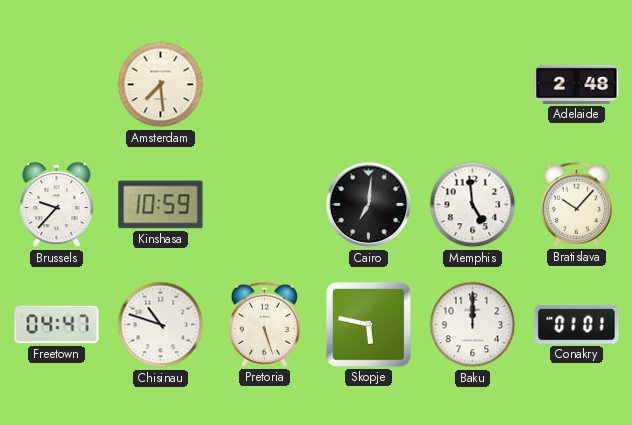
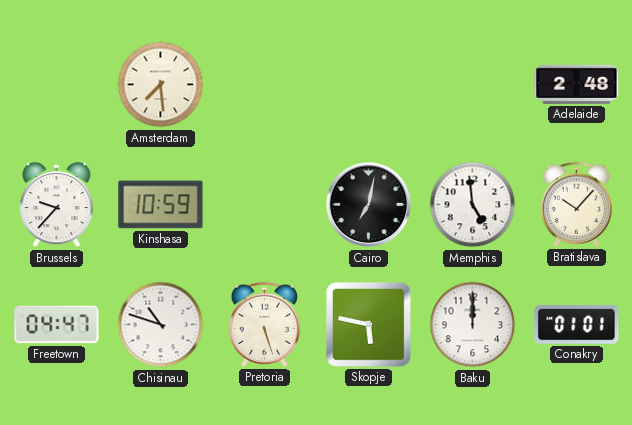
Cairo: 7:01 -> 7:02 (369, 205)
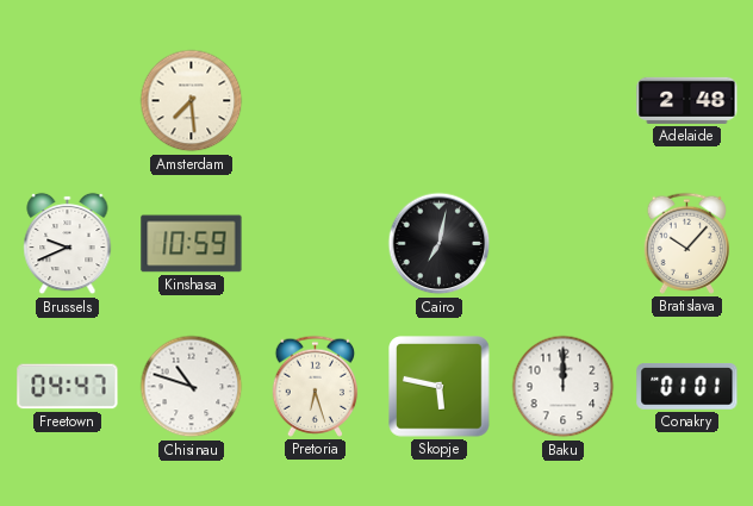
Brussels: 9:37 -> 9:41 (68, 244)
Memphis: 4:59 -> none (473, 205)
Pretoria: 5:27 -> 6:27 (316, 386)
